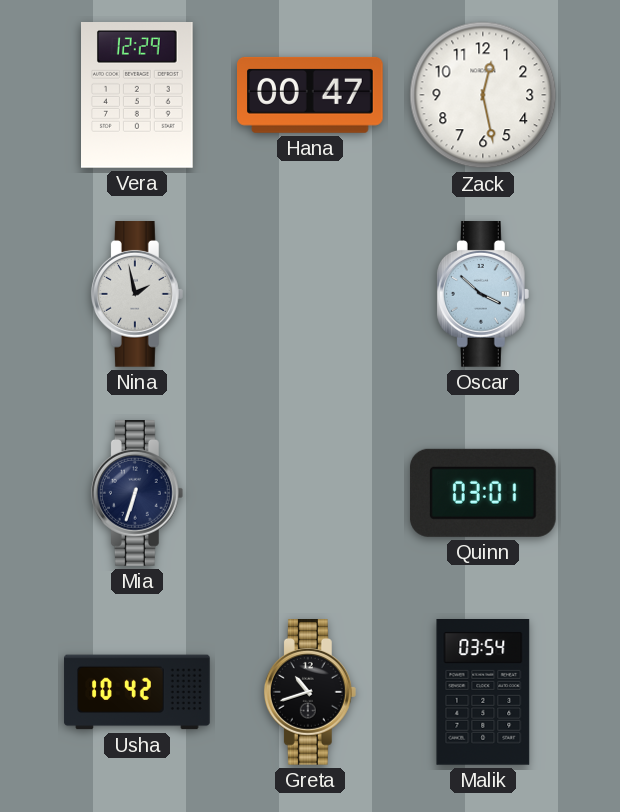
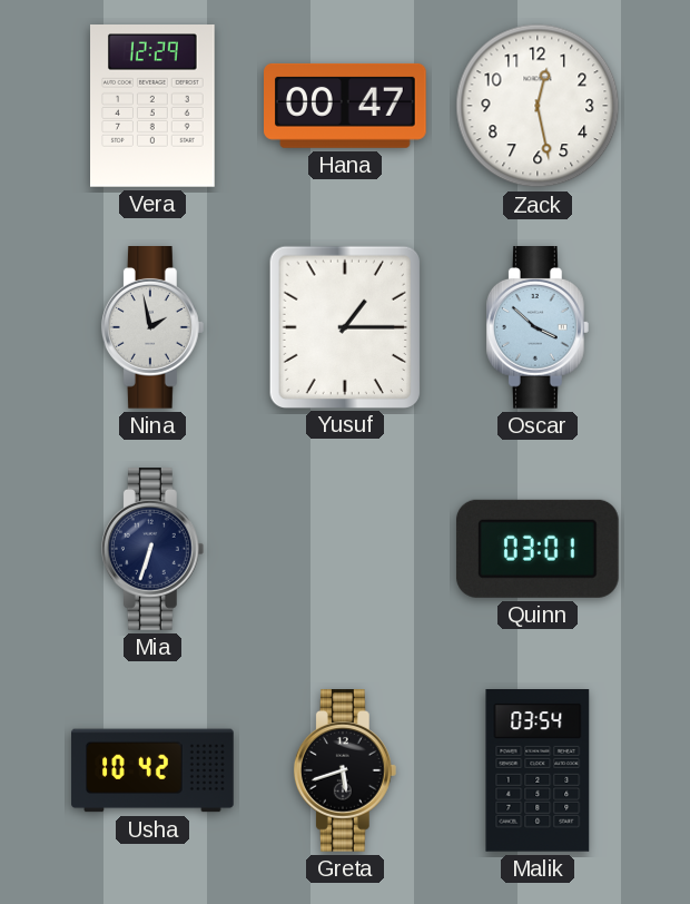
Yusuf: none -> 1:15 (344, 326)
Greta: 10:42 -> 5:42 (345, 772)
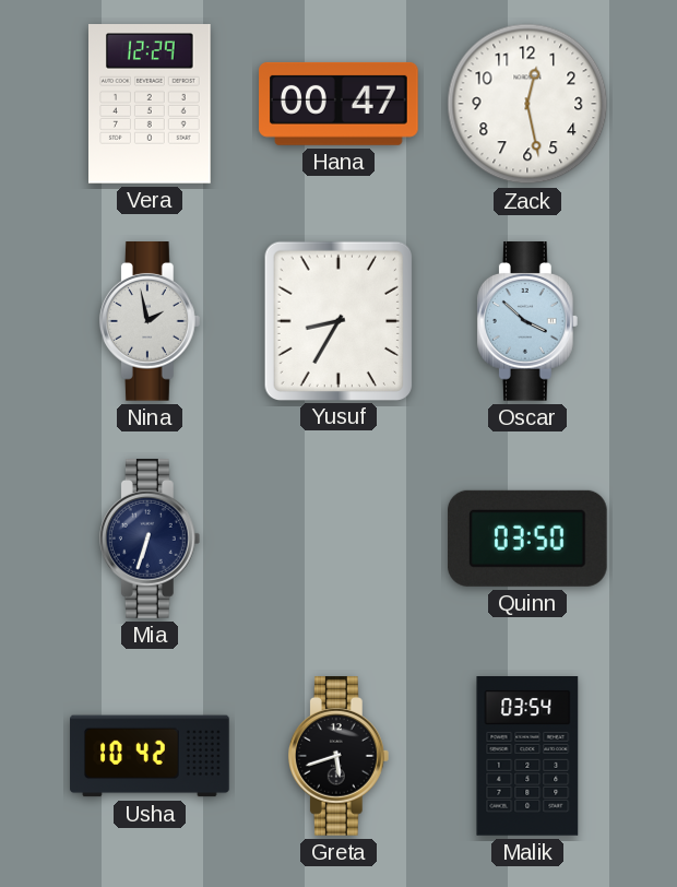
Yusuf: 1:15 -> 8:35 (337, 320)
Quinn: 03:01 -> 03:50 (527, 539)
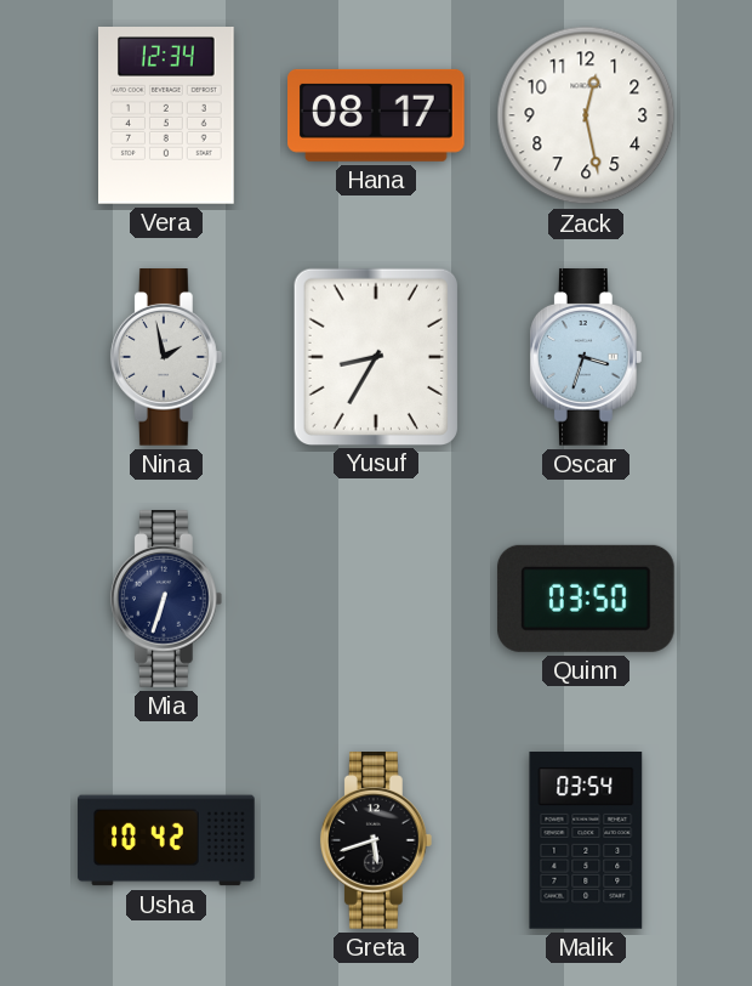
Vera: 12:29 -> 12:34 (167, 117)
Hana: 00:47 -> 08:17 (377, 115)
Oscar: 3:52 -> 3:33 (586, 358)
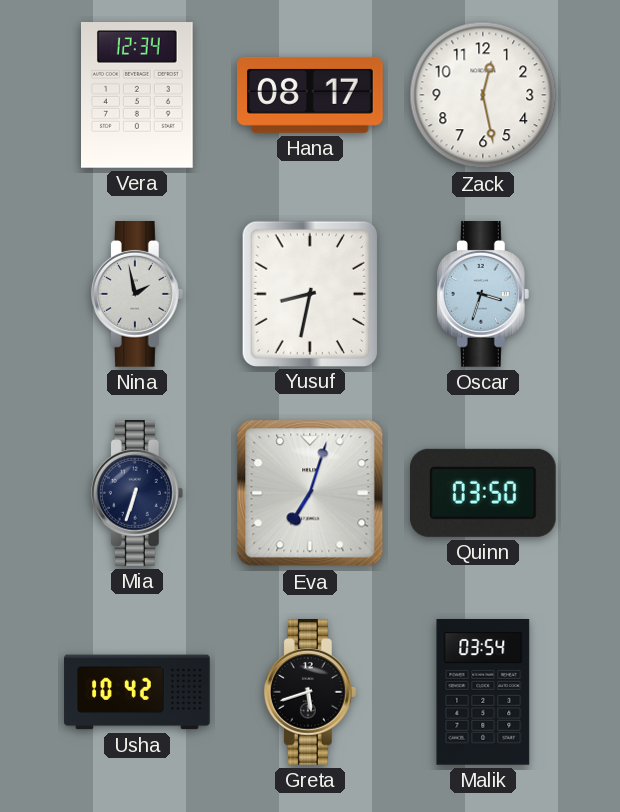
Yusuf: 8:35 -> 8:32 (309, 293)
Eva: none -> 7:03 (310, 493)
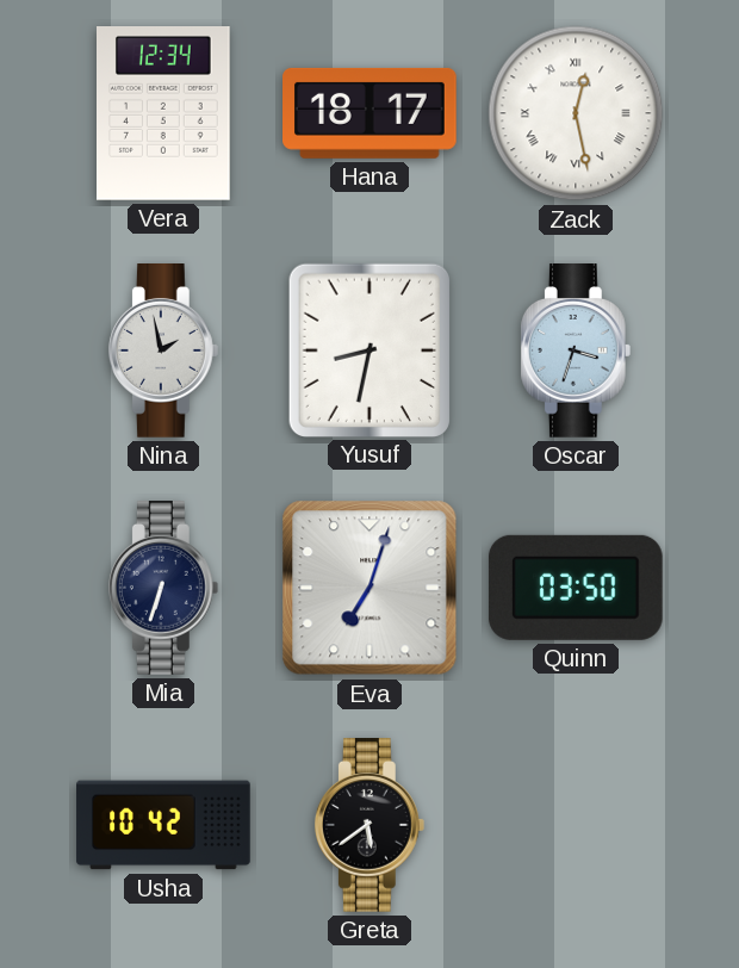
Hana: 08:17 -> 18:17 (371, 113)
Zack numerals: Arabic -> Roman (576, 113)
Greta: 5:42 -> 5:39 (369, 826)
Malik: 03:54 -> none (483, 693)
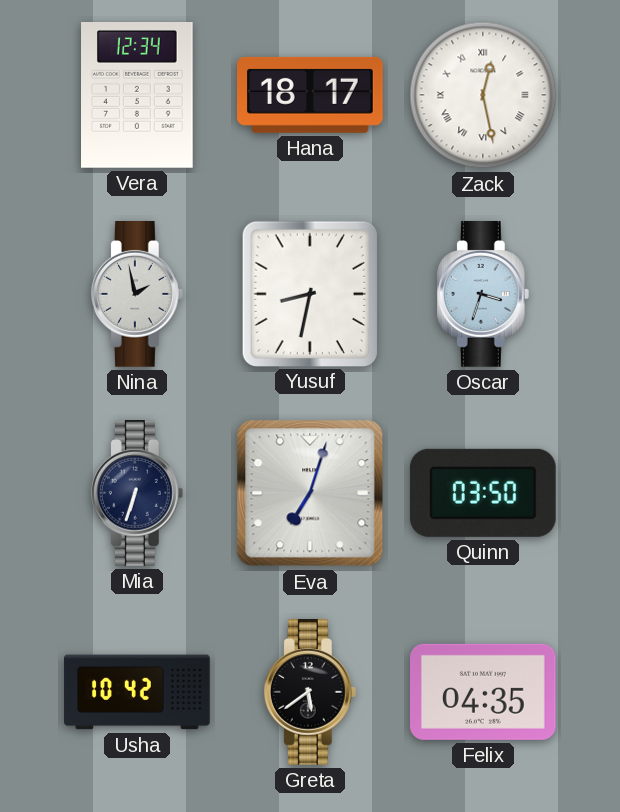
Felix: none -> 04:35 (484, 692)
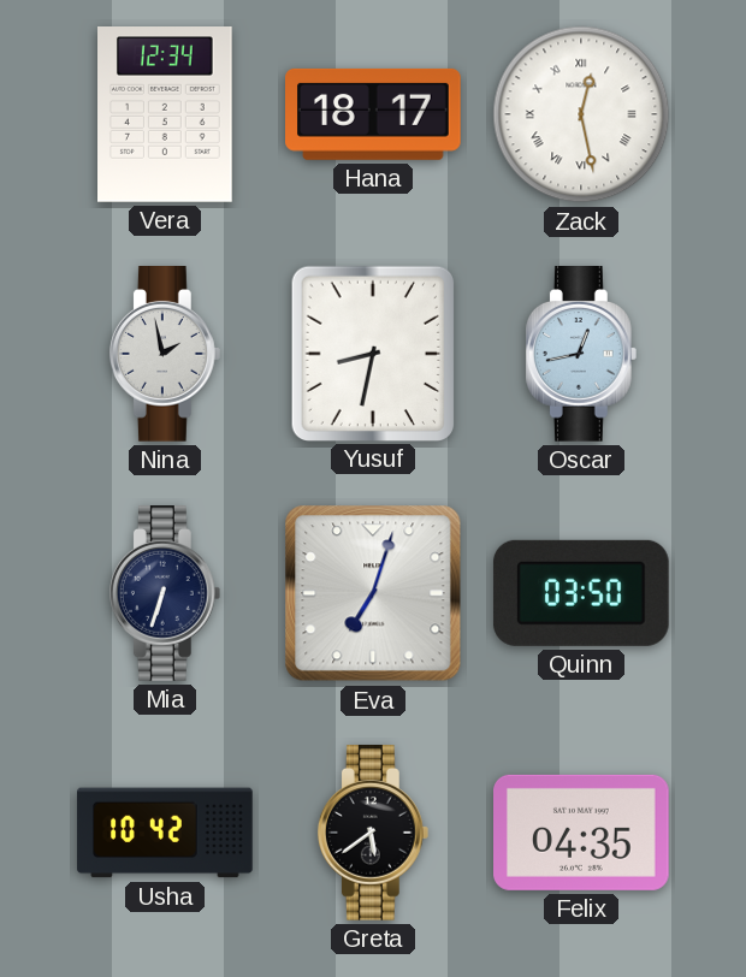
Oscar: 3:33 -> 12:43 (581, 355)
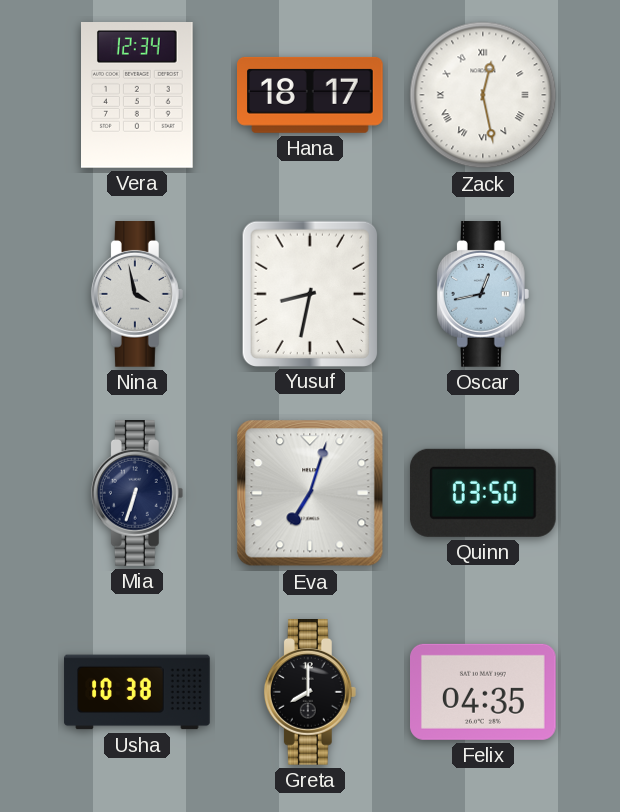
Nina: 1:58 -> 3:58 (137, 295)
Usha: 10:42 -> 10:38 (137, 692)
Greta: 5:39 -> 8:00 (310, 693)
